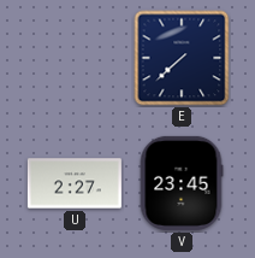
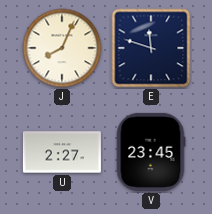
J: none -> 8:04 (62, 48)
E: 7:38 -> 11:48 (151, 48)
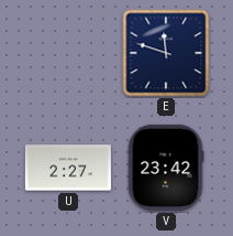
J: 8:04 -> none (62, 48)
V: 23:45 -> 23:42 (166, 168)
